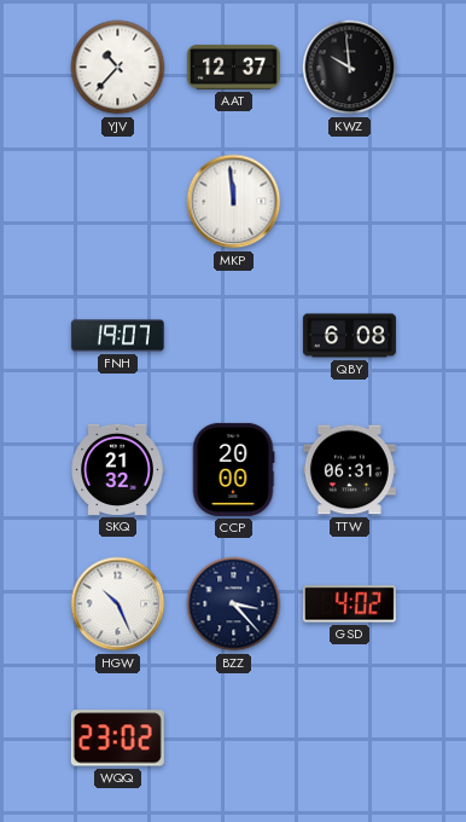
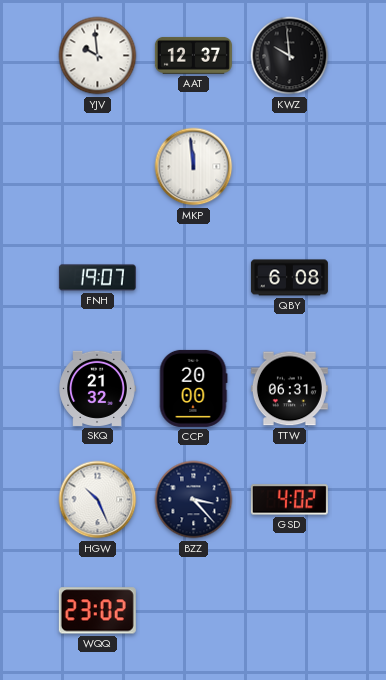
YJV: 10:37 -> 9:59 (98, 56)
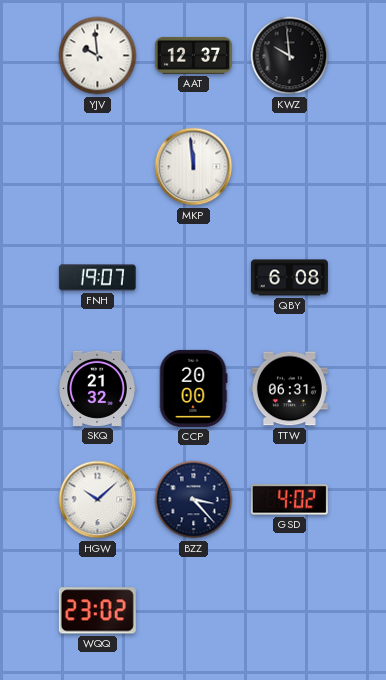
HGW: 10:26 -> 10:08 (98, 500)
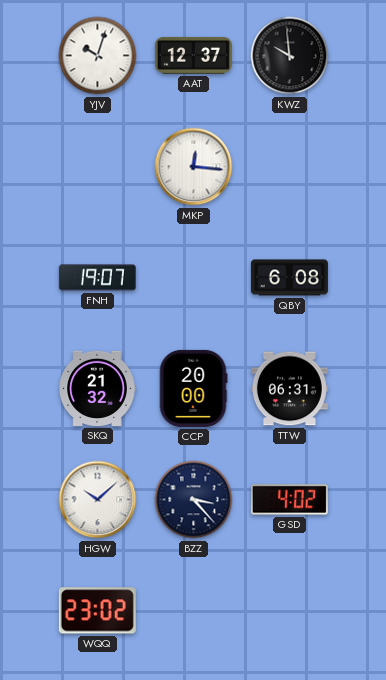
YJV: 9:59 -> 10:03 (98, 56)
MKP: 11:59 -> 12:16 (194, 167)
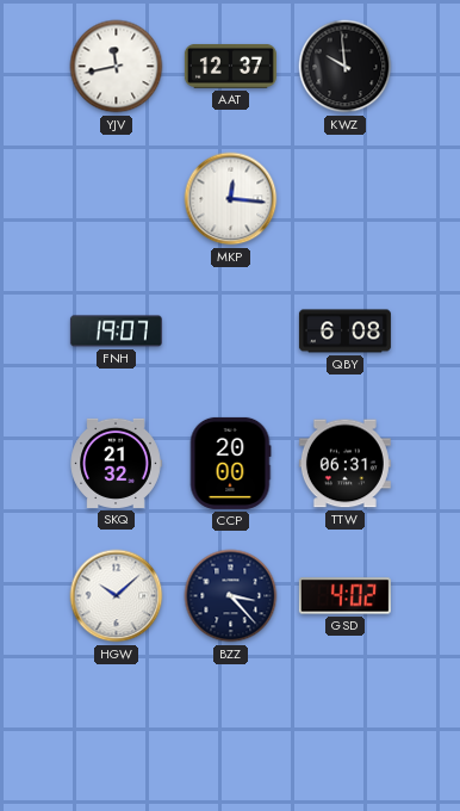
YJV: 10:03 -> 11:43 (117, 67)
WQQ: 23:02 -> none (97, 611)
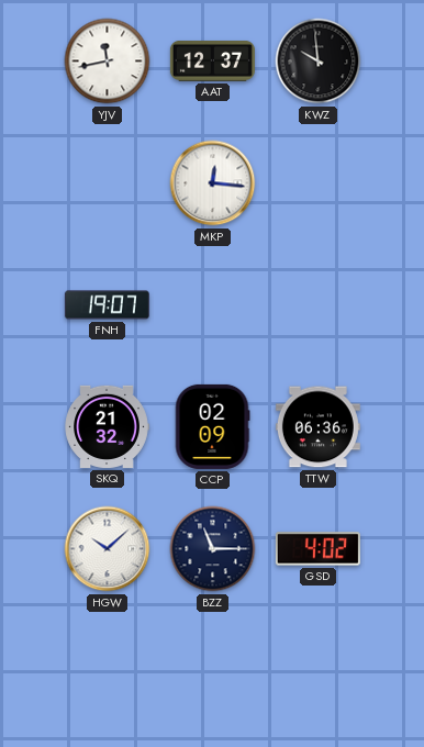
QBY: 6:08 -> none (344, 332)
CCP: 20:00 -> 02:09 (212, 426)
TTW: 06:31 -> 06:36 (317, 427)
BZZ: 3:23 -> 11:15 (213, 549)
